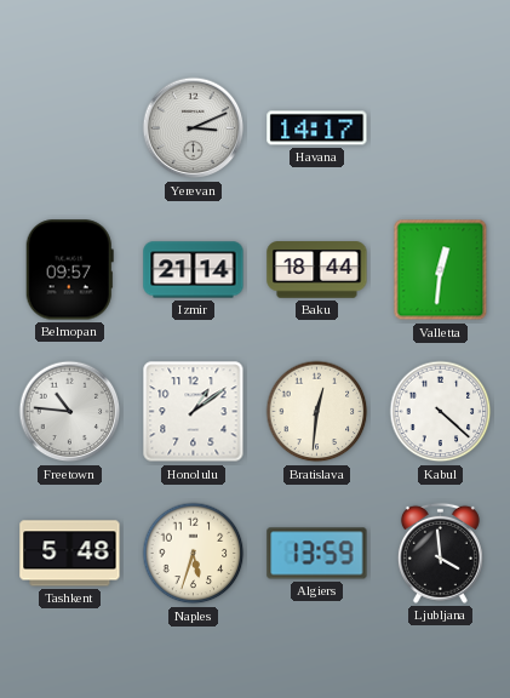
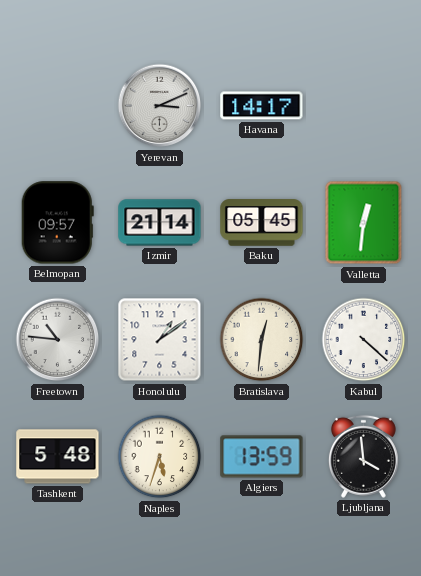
Baku: 18:44 -> 05:45 (262, 223)
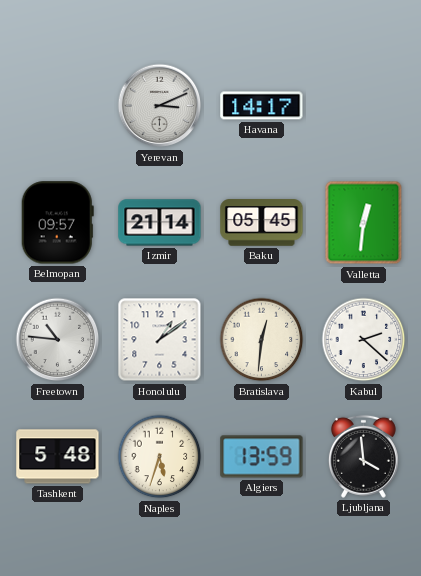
Kabul: 4:22 -> 2:22 (364, 340)
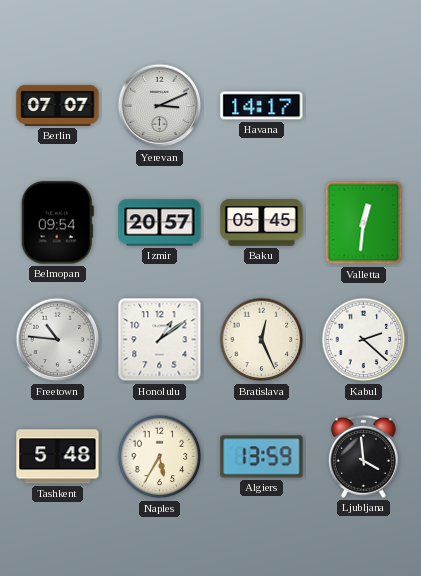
Berlin: none -> 07:07 (58, 105)
Belmopan: 09:57 -> 09:54 (57, 223)
Izmir: 21:14 -> 20:57 (160, 223)
Bratislava: 12:31 -> 12:26 (262, 340)
Naples: 5:33 -> 5:35 (160, 457)
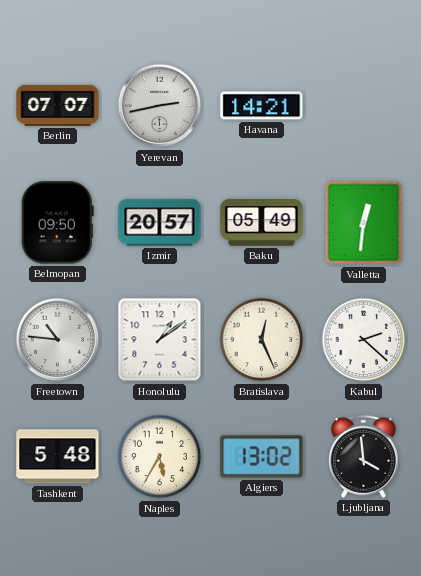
Yerevan: 3:11 -> 2:43 (160, 106)
Havana: 14:17 -> 14:21 (262, 106)
Belmopan: 09:54 -> 09:50 (57, 223)
Baku: 05:45 -> 05:49 (262, 223)
Algiers: 13:59 -> 13:02 (262, 457)
